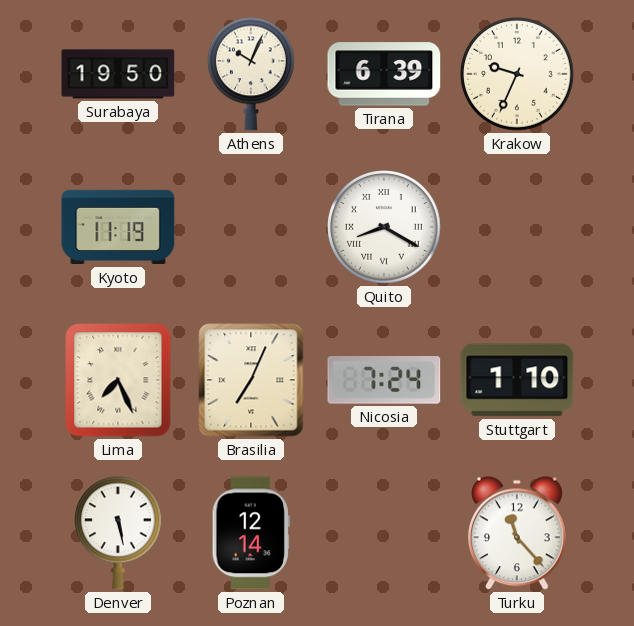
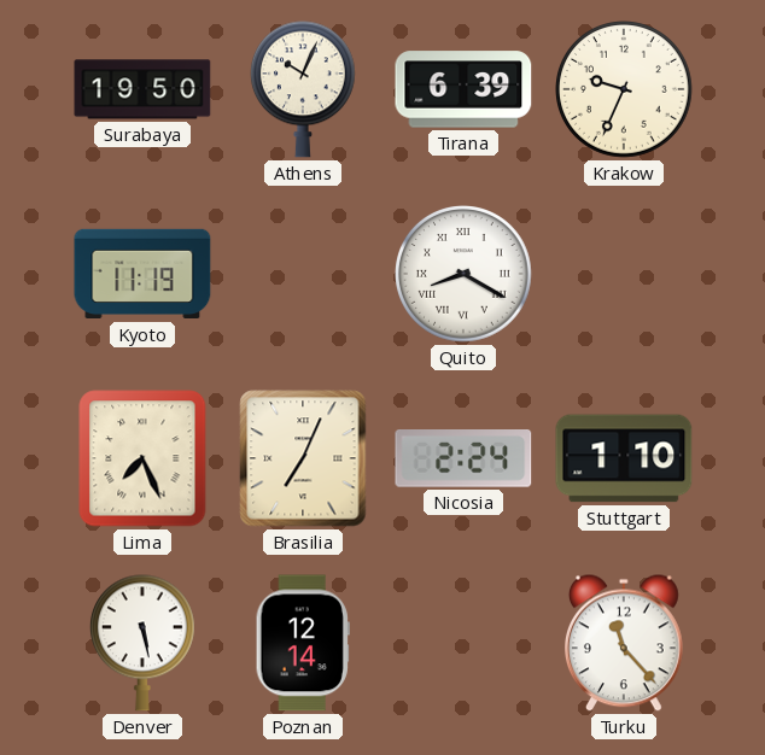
Nicosia: 7:24 -> 2:24 (463, 460)
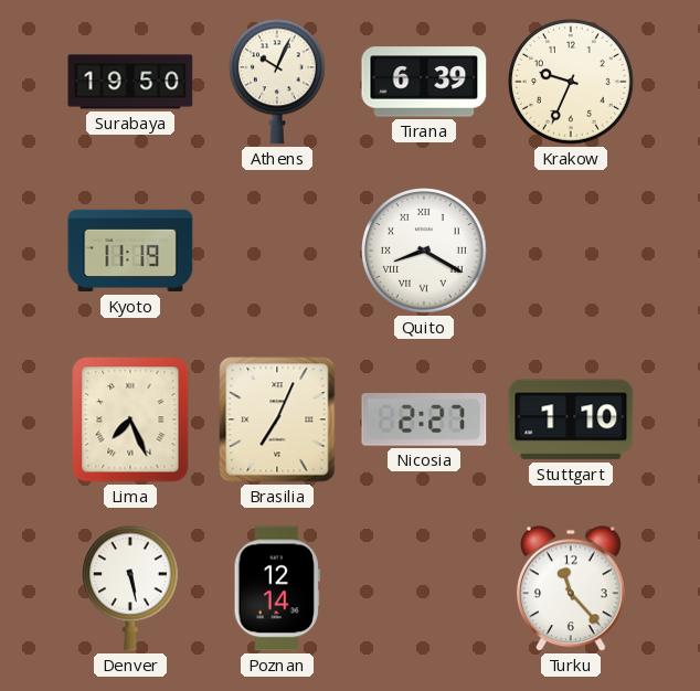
Nicosia: 2:24 -> 2:27 (424, 421)
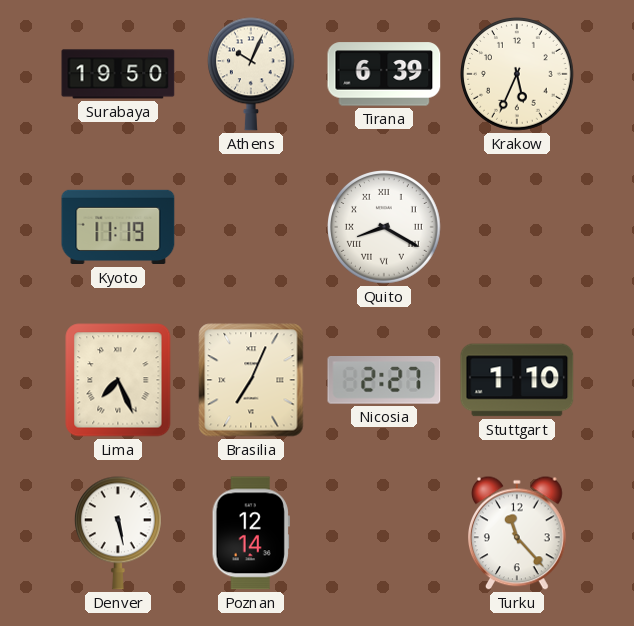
Krakow: 9:34 -> 5:34 (518, 75)
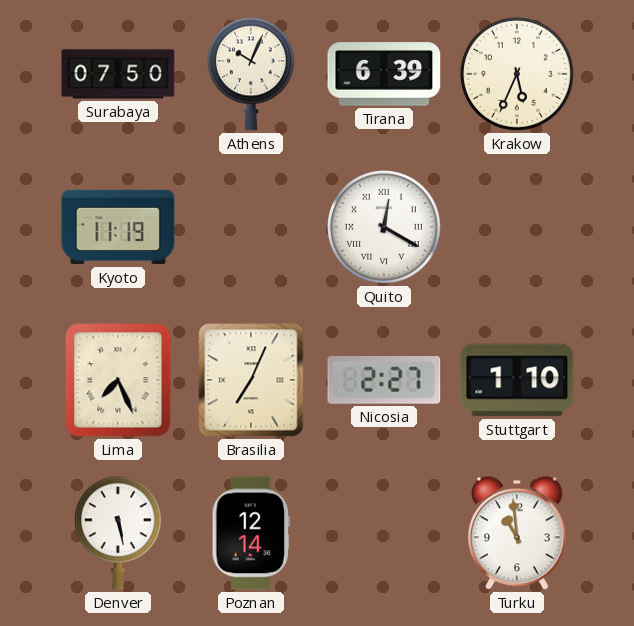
Surabaya: 19:50 -> 07:50 (118, 74)
Quito: 8:20 -> 12:20 (385, 228)
Turku: 11:23 -> 10:59 (518, 533)
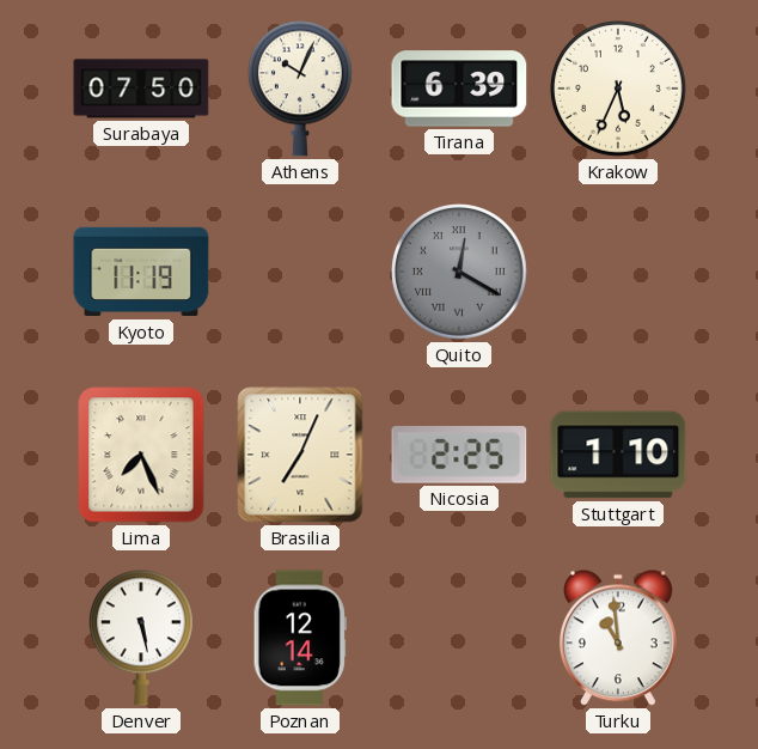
Quito dial: white -> grey (460, 273)
Nicosia: 2:27 -> 2:25 (459, 456)
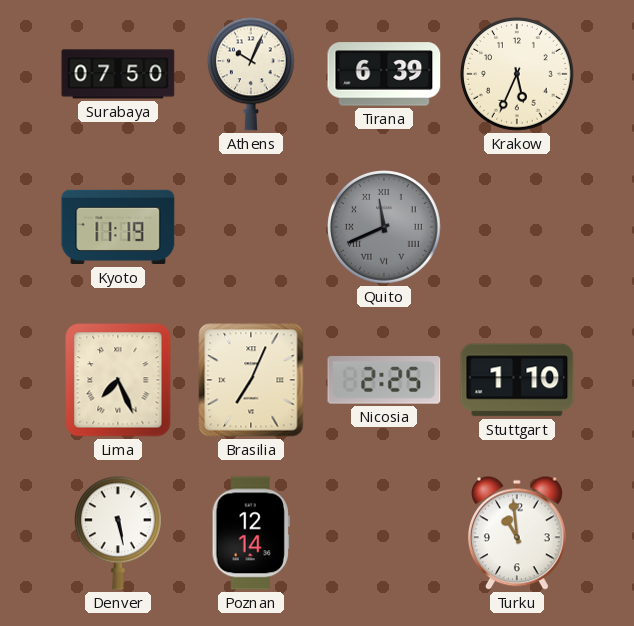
Quito: 12:20 -> 11:41 (385, 228)
